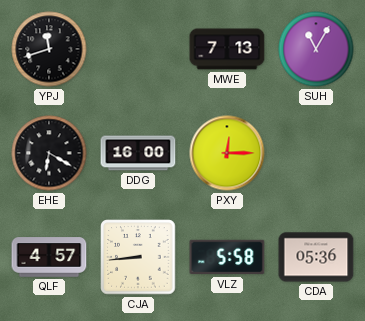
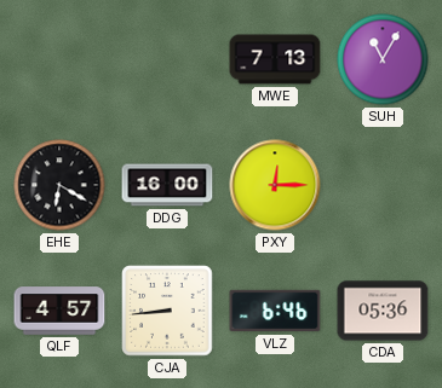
YPJ: 11:42 -> none (49, 49)
VLZ: 5:58 -> 6:46 (275, 311)
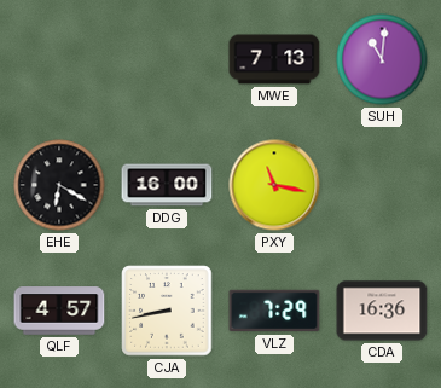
SUH: 11:05 -> 11:01 (382, 59)
PXY: 12:15 -> 11:17 (274, 185)
CJA: 8:44 -> 8:43 (167, 311)
VLZ: 6:46 -> 7:29 (274, 311)
CDA: 05:36 -> 16:36 (382, 311)
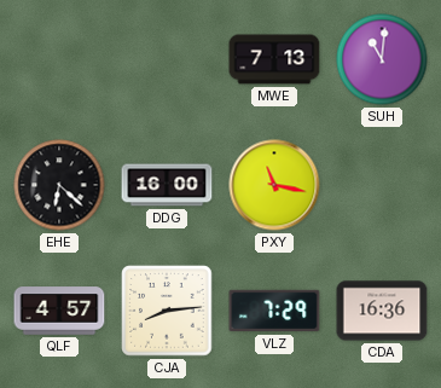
EHE: 6:20 -> 6:22 (59, 185)
CJA: 8:43 -> 8:14 (167, 311)
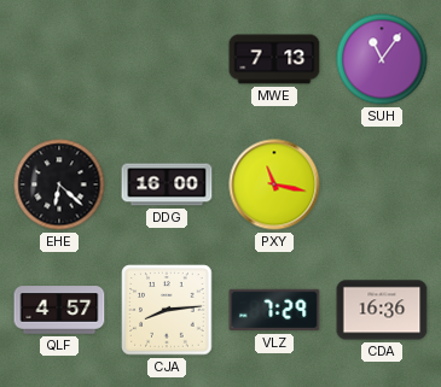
SUH: 11:01 -> 11:06 (382, 59)
